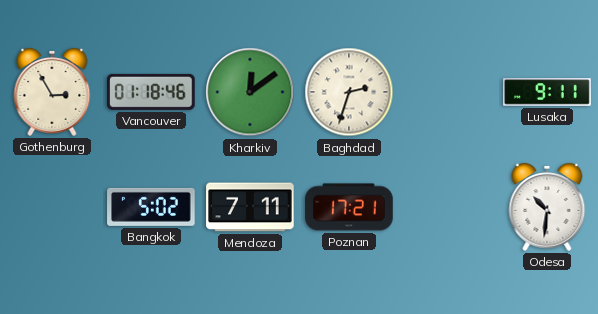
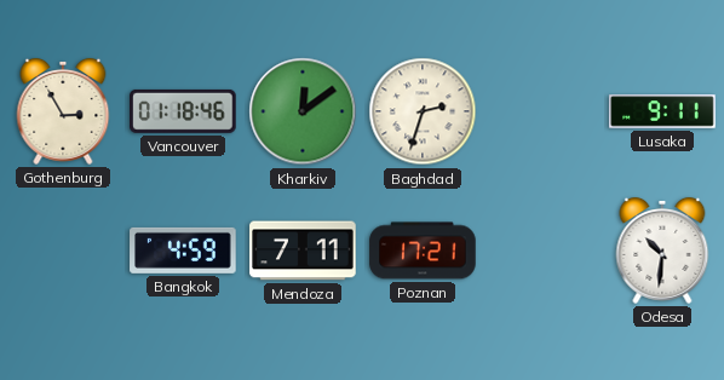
Bangkok: 5:02 -> 4:59 (183, 251)
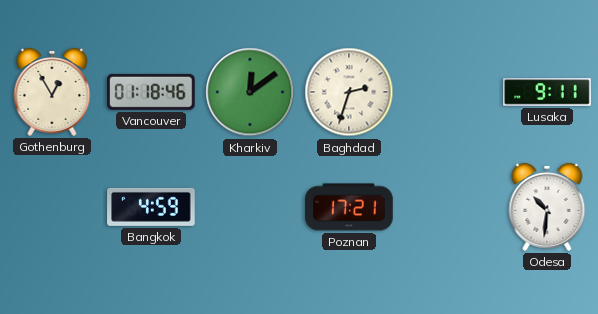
Gothenburg: 2:55 -> 12:55 (52, 92)
Mendoza: 7:11 -> none (303, 251)
